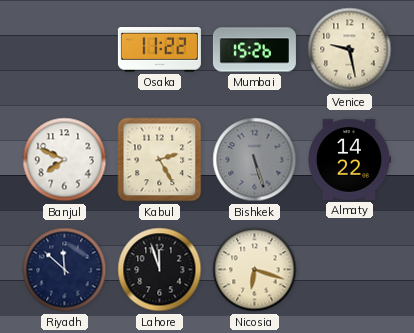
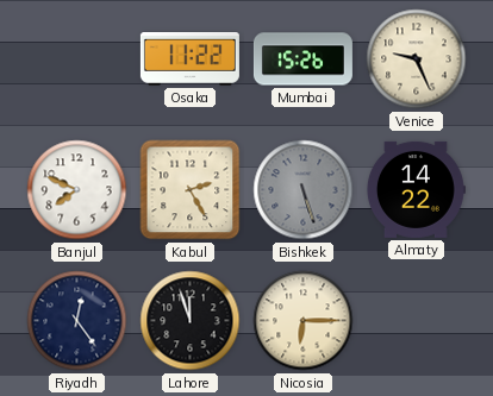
Venice: 9:28 -> 9:26 (417, 59)
Riyadh: 11:52 -> 12:24 (77, 321)
Nicosia: 6:18 -> 6:15 (304, 321)
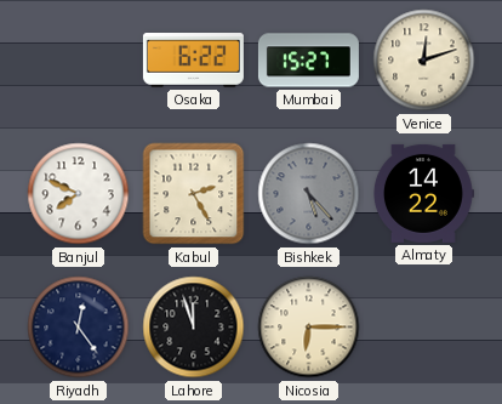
Osaka: 11:22 -> 6:22 (193, 61)
Mumbai: 15:26 -> 15:27 (308, 61)
Venice: 9:26 -> 12:12 (424, 61)
Bishkek: 5:27 -> 5:23 (309, 194)
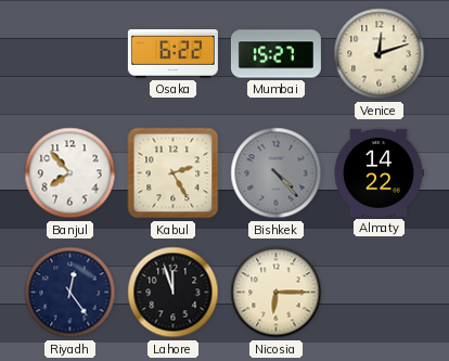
Banjul: 7:49 -> 7:53 (70, 173)
Bishkek: 5:23 -> 4:23 (277, 173)
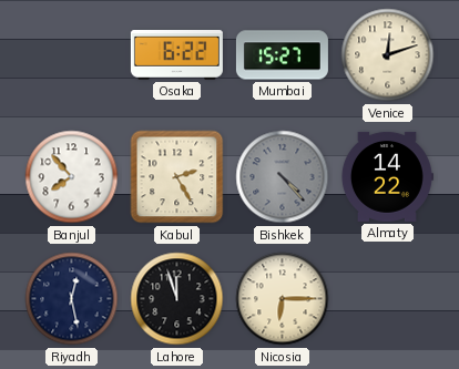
Riyadh: 12:24 -> 12:28 (72, 299)
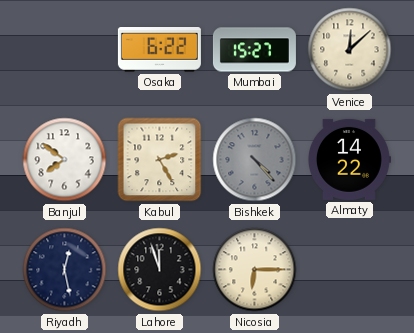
Venice: 12:12 -> 12:08 (350, 50)
Banjul: 7:53 -> 7:51 (65, 160)
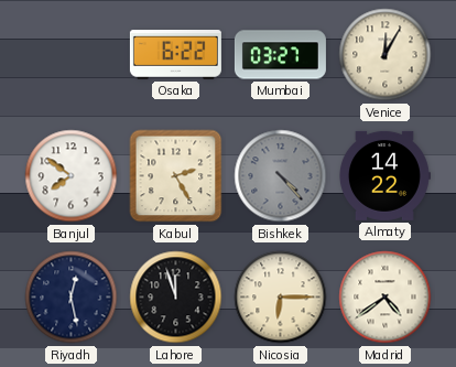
Mumbai: 15:27 -> 03:27 (280, 55)
Venice: 12:08 -> 12:05 (386, 55)
Madrid: none -> 4:39 (386, 298)
